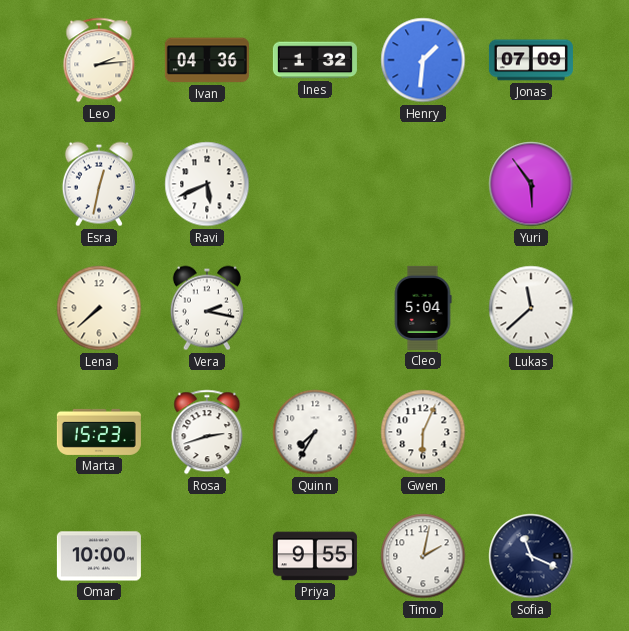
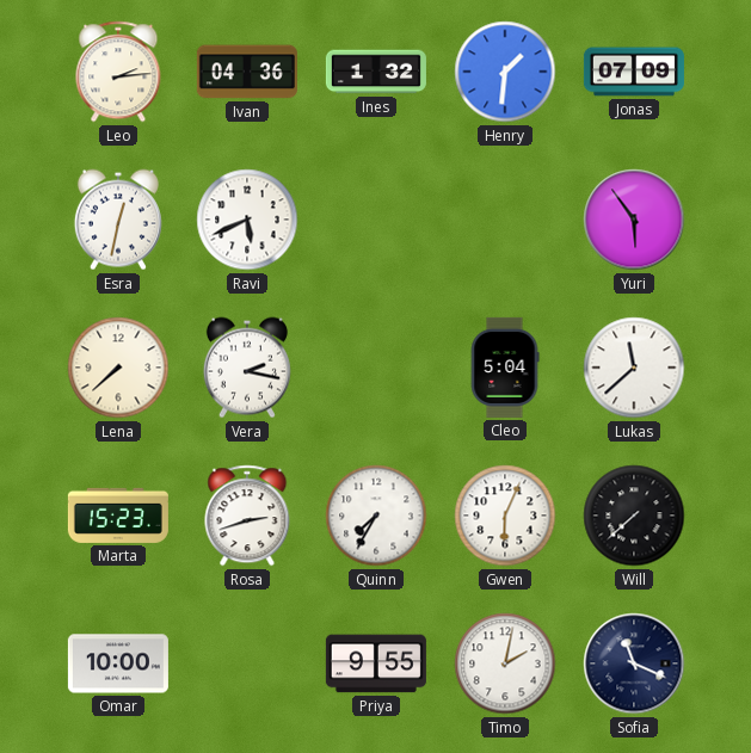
Will: none -> 7:38 (634, 516)
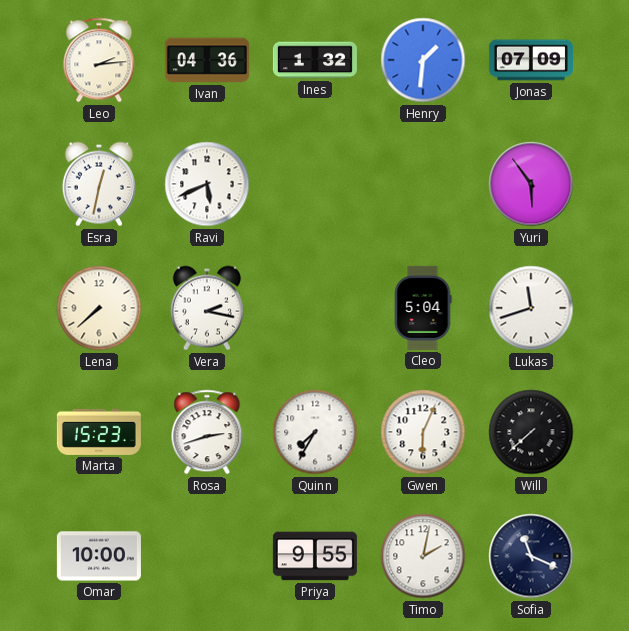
Lukas: 11:38 -> 11:42 (531, 308)
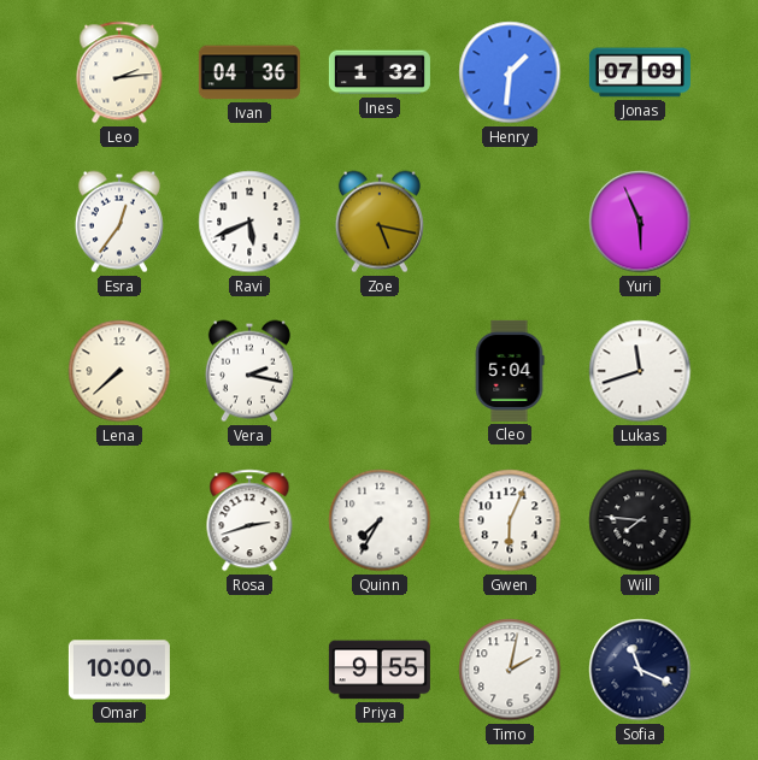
Esra: 12:32 -> 12:36 (119, 222)
Zoe: none -> 5:17 (380, 222)
Yuri: 5:54 -> 5:56 (640, 222)
Marta: 15:23 -> none (99, 432)
Will: 7:38 -> 7:46 (640, 520)
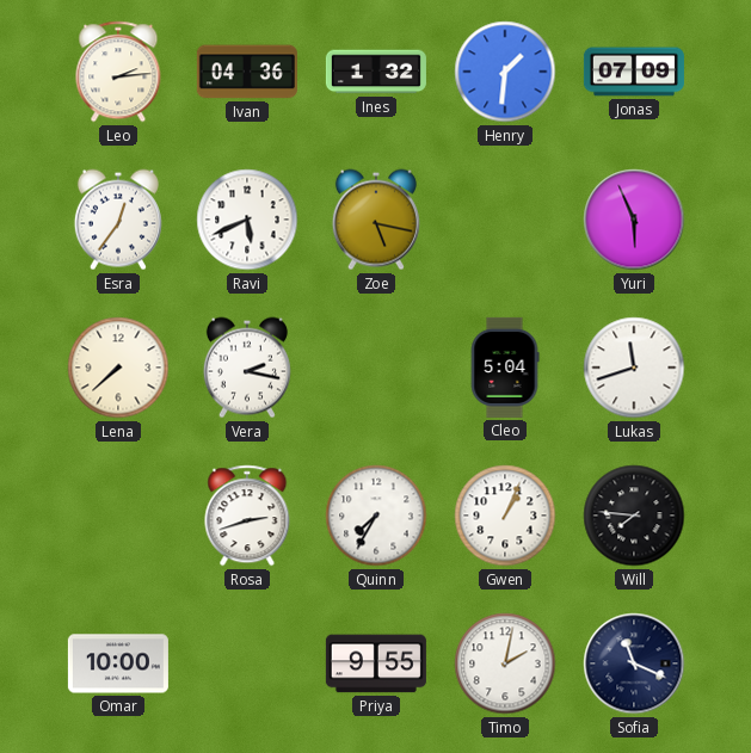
Gwen: 6:04 -> 1:04 (505, 516)
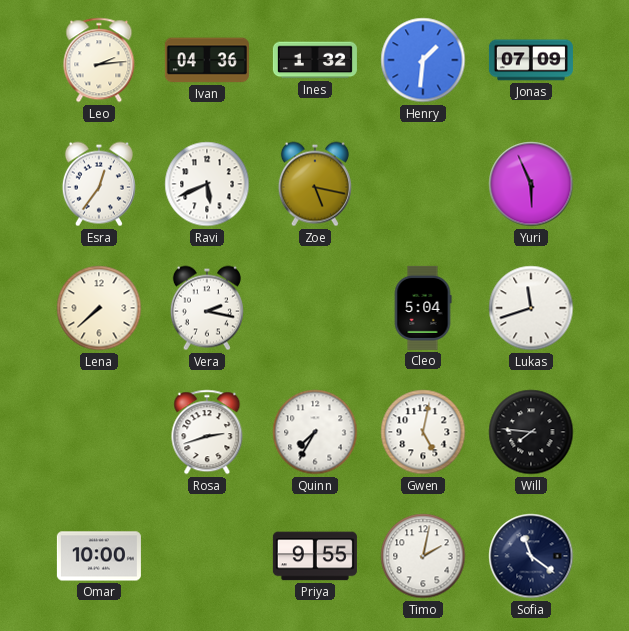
Gwen: 1:04 -> 5:02 (423, 432)
Sofia: 11:19 -> 11:21 (531, 556)
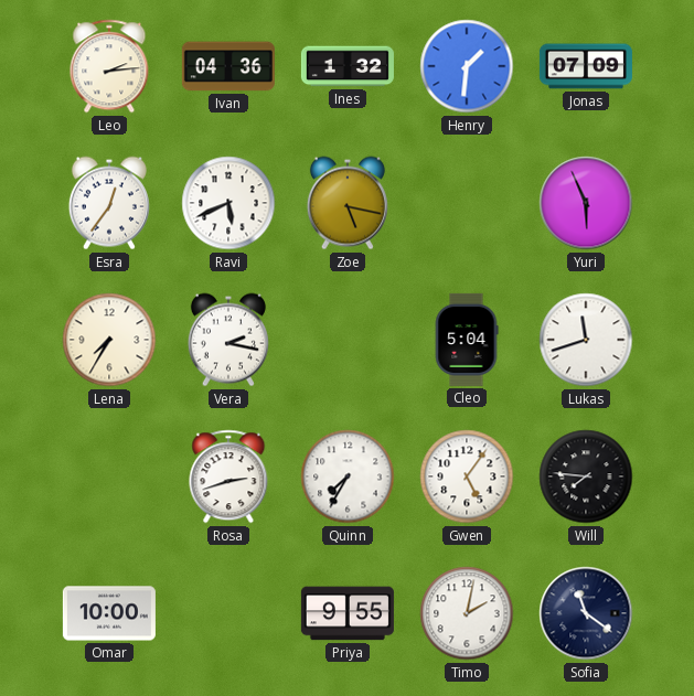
Lena: 7:38 -> 7:35 (109, 340)
Gwen: 5:02 -> 5:06 (467, 477)
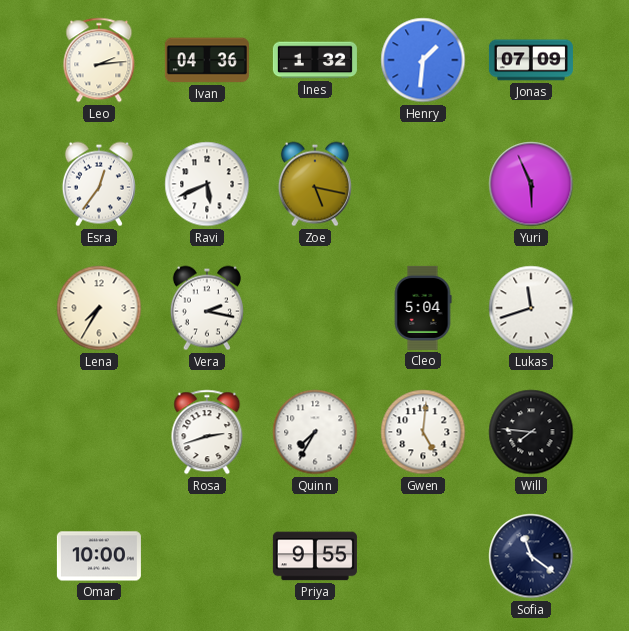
Gwen: 5:06 -> 5:01 (423, 432)
Timo: 2:02 -> none (467, 613)
